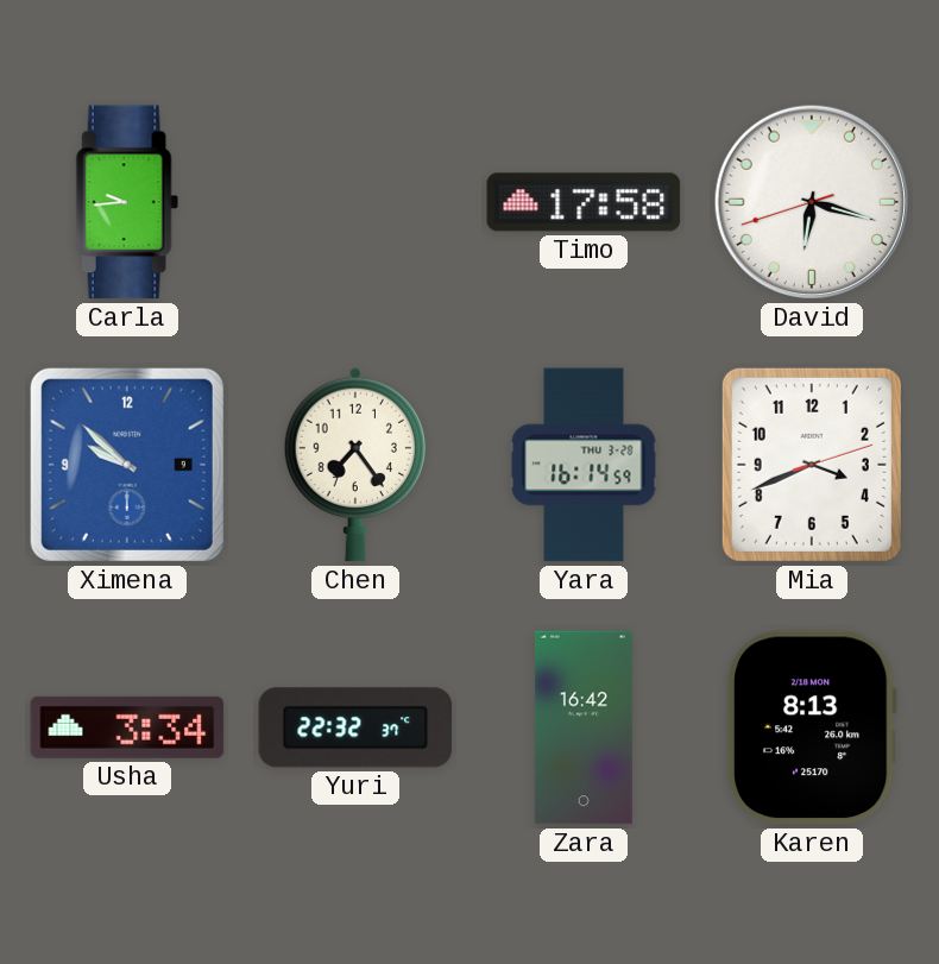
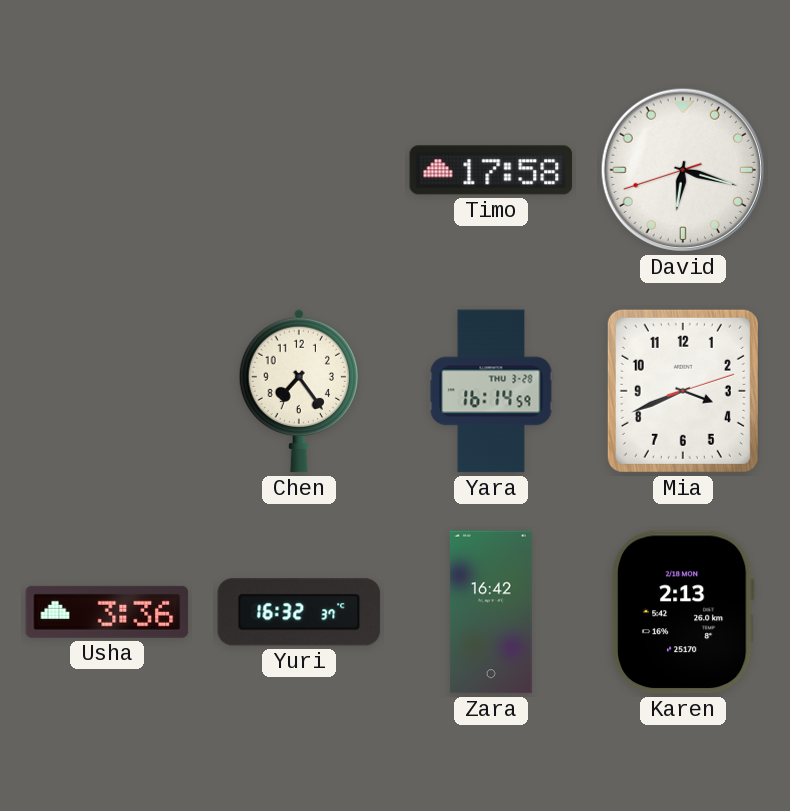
Carla: 9:44 -> none (127, 202)
Ximena: 9:52 -> none (127, 465)
Usha: 3:34 -> 3:36 (107, 612)
Yuri: 22:32 -> 16:32 (299, 612)
Karen: 8:13 -> 2:13 (683, 612)
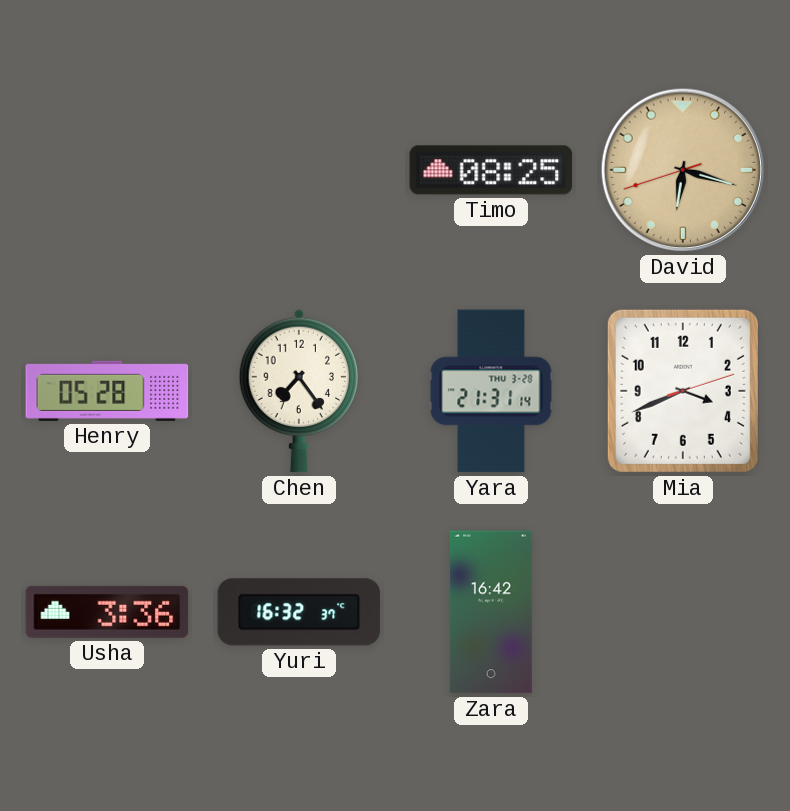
Timo: 17:58 -> 08:25 (491, 170)
David dial: white -> champagne (683, 170)
Henry: none -> 05:28 (107, 391)
Yara: 16:14 -> 21:31 (491, 391)
Karen: 2:13 -> none (683, 612)
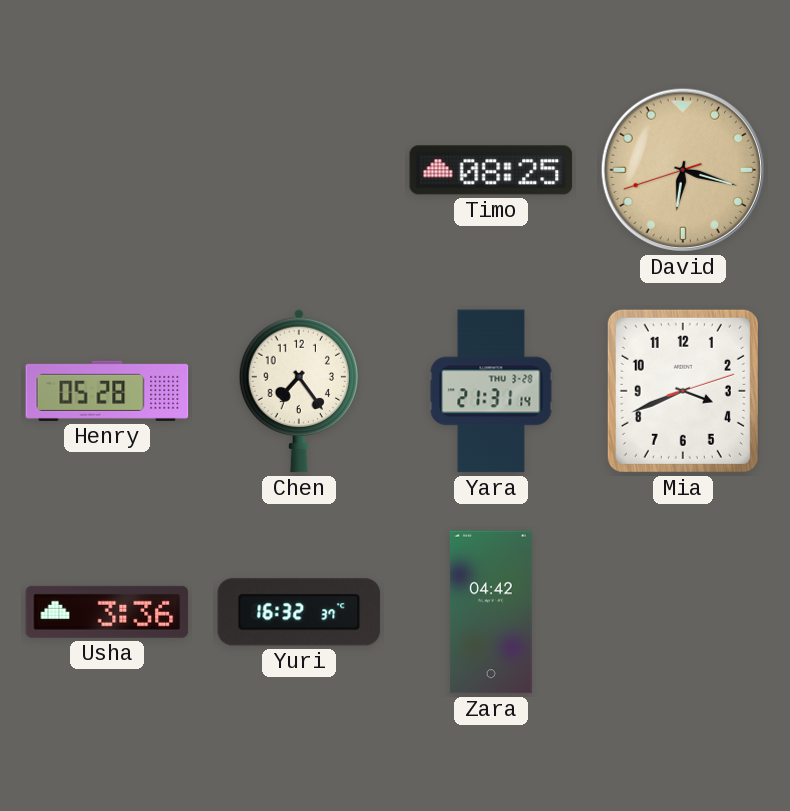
Zara: 16:42 -> 04:42 (491, 612)
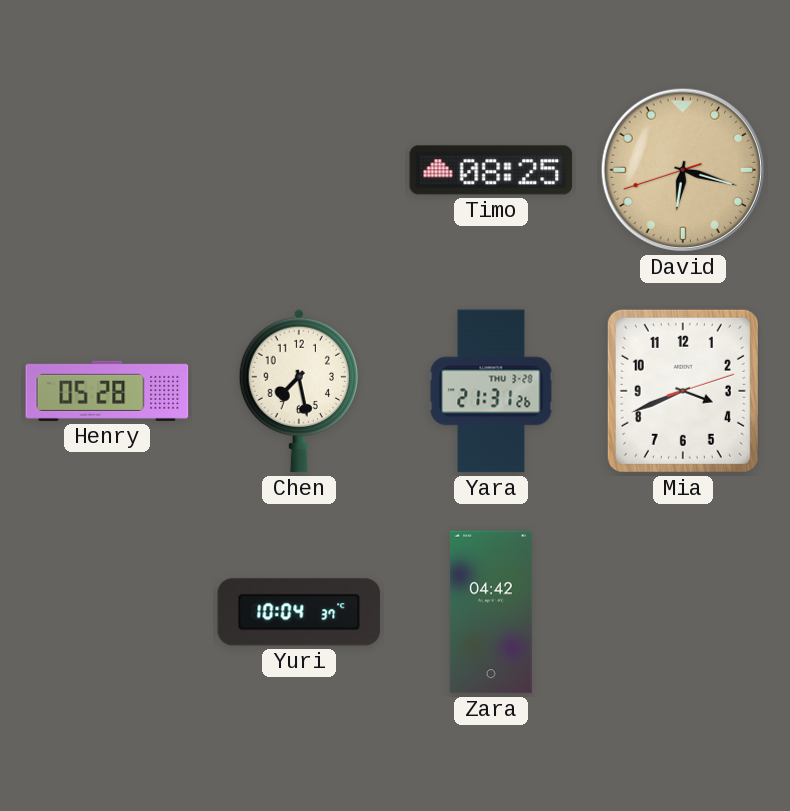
Chen: 7:24 -> 7:28 (298, 391)
Yara: 21:31:14 -> 21:31:26 (491, 391)
Usha: 3:36 -> none (107, 612)
Yuri: 16:32 -> 10:04 (299, 612)
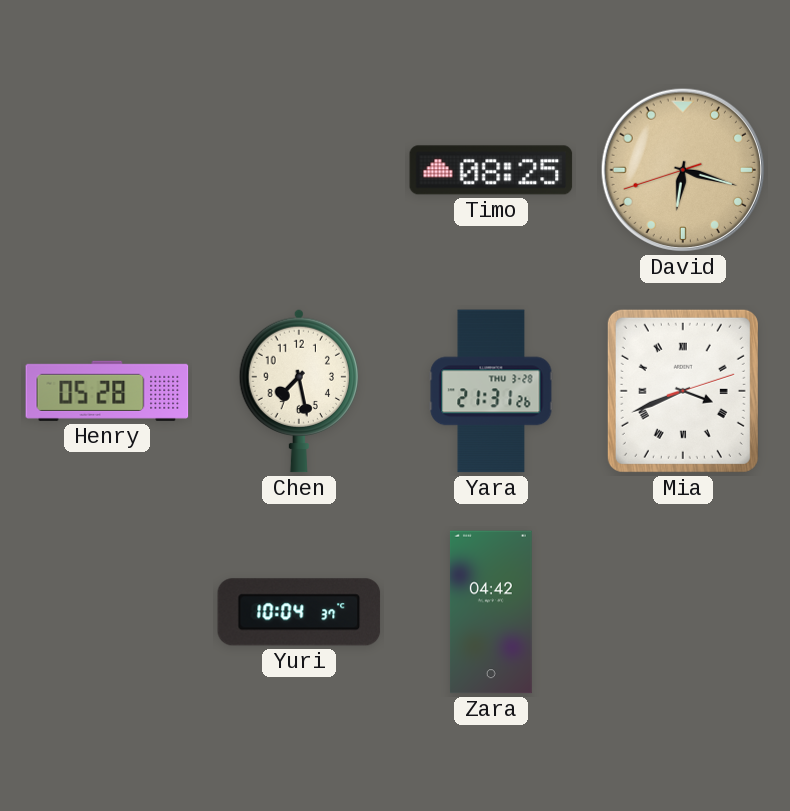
Mia numerals: Arabic -> Roman (683, 391)
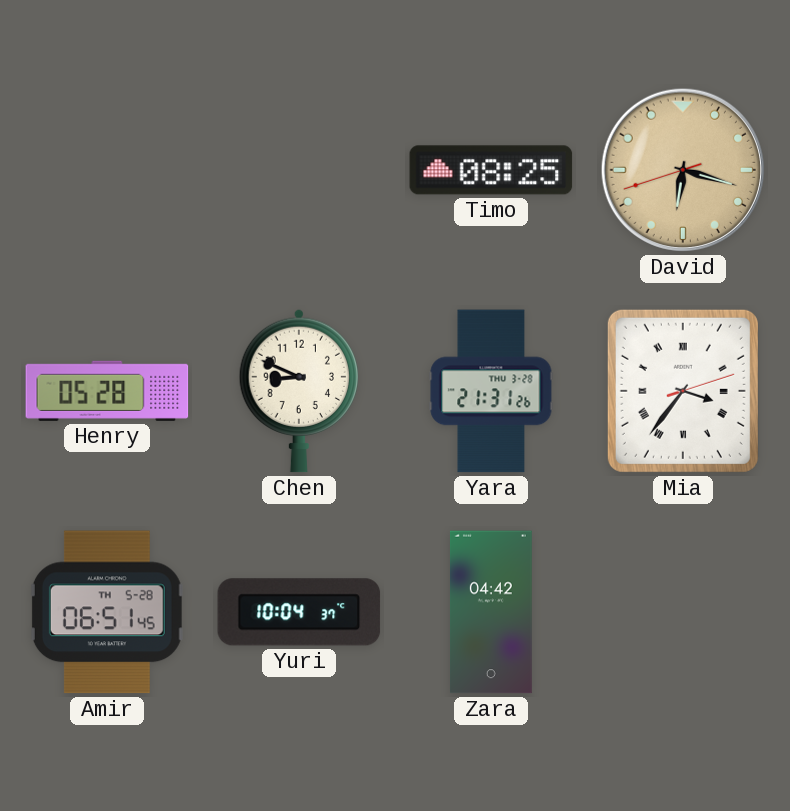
Chen: 7:28 -> 8:49 (298, 391)
Mia: 3:41 -> 3:36 (683, 391)
Amir: none -> 06:51 (107, 612)
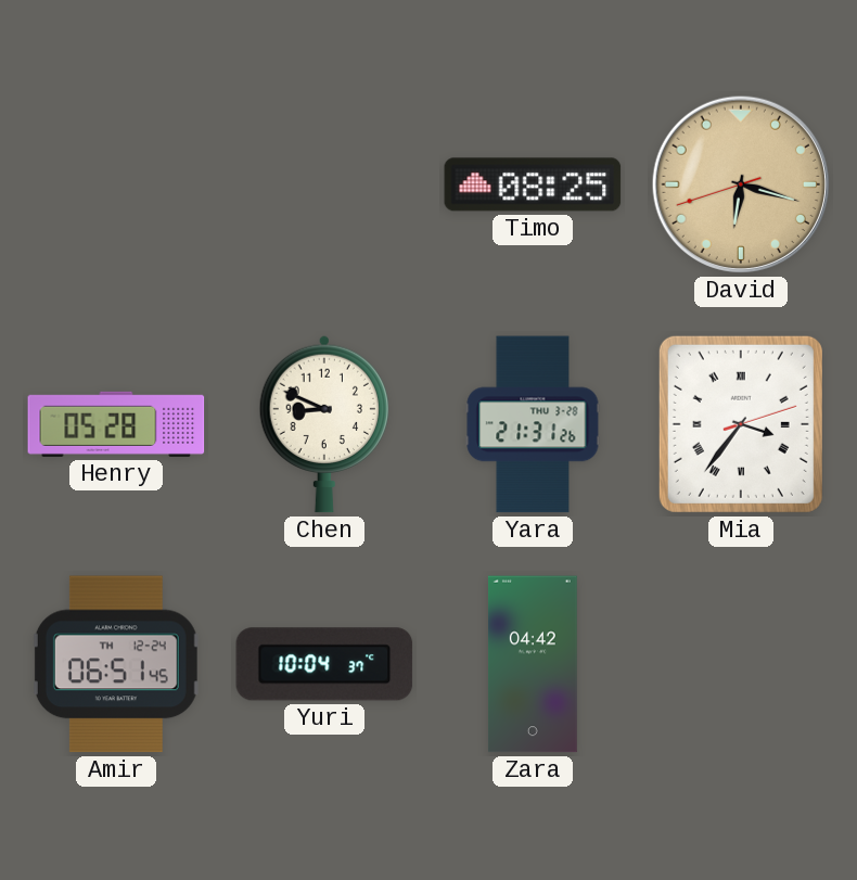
Amir date: TH 5-28 -> TH 12-24 (116, 664)
